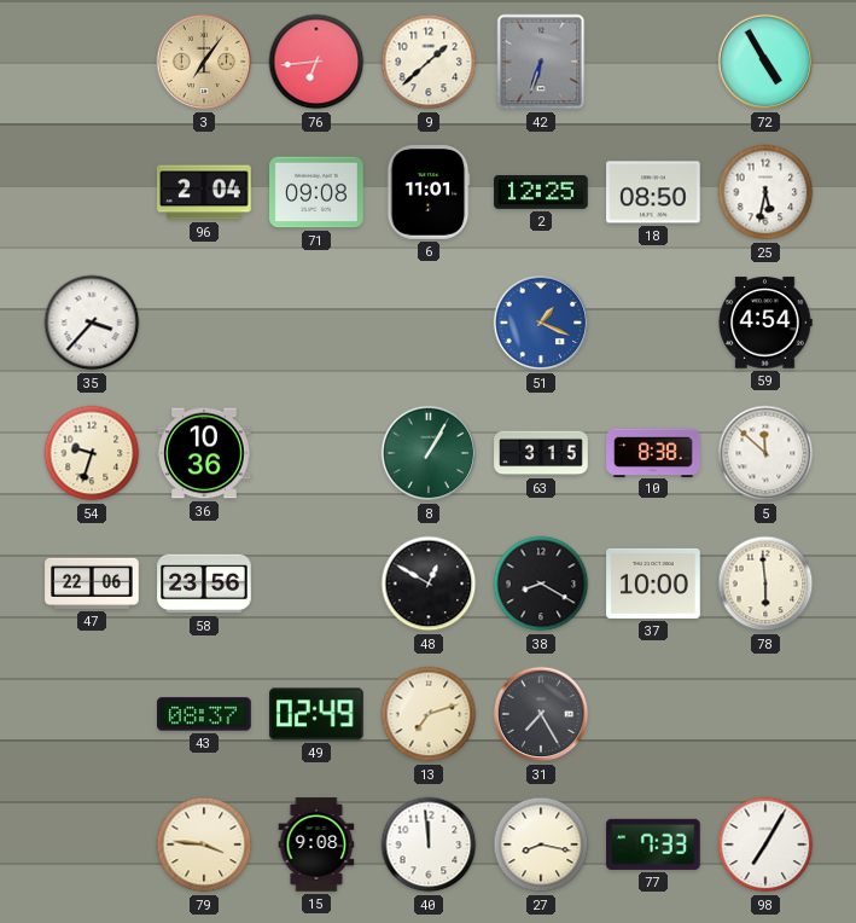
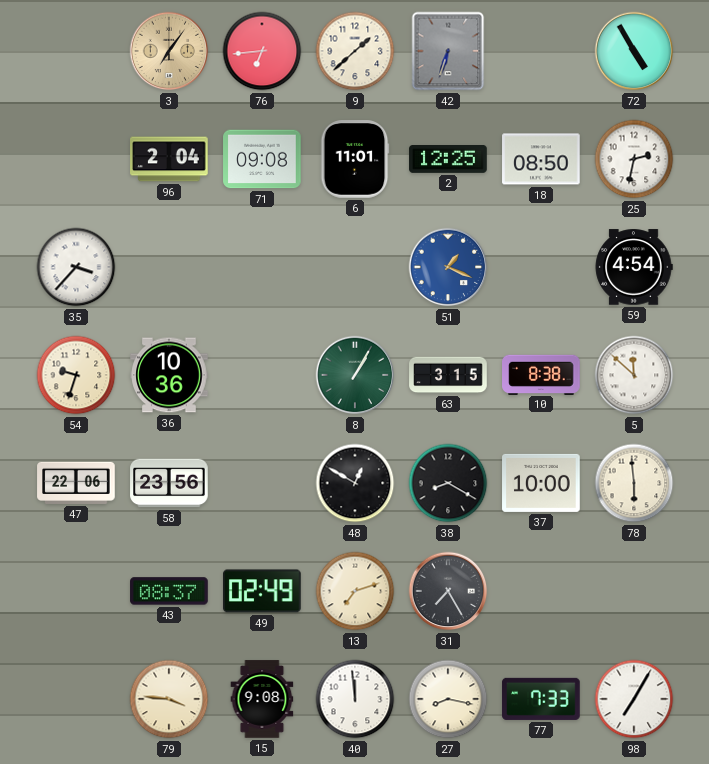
25: 5:32 -> 2:32 (634, 159)
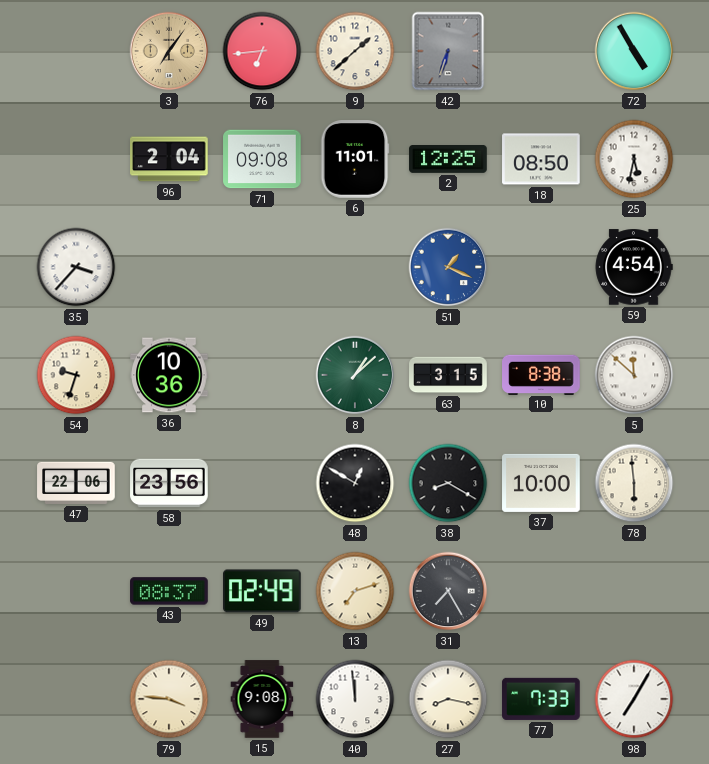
25: 2:32 -> 5:32 (634, 159)
8: 1:05 -> 1:08 (355, 375)
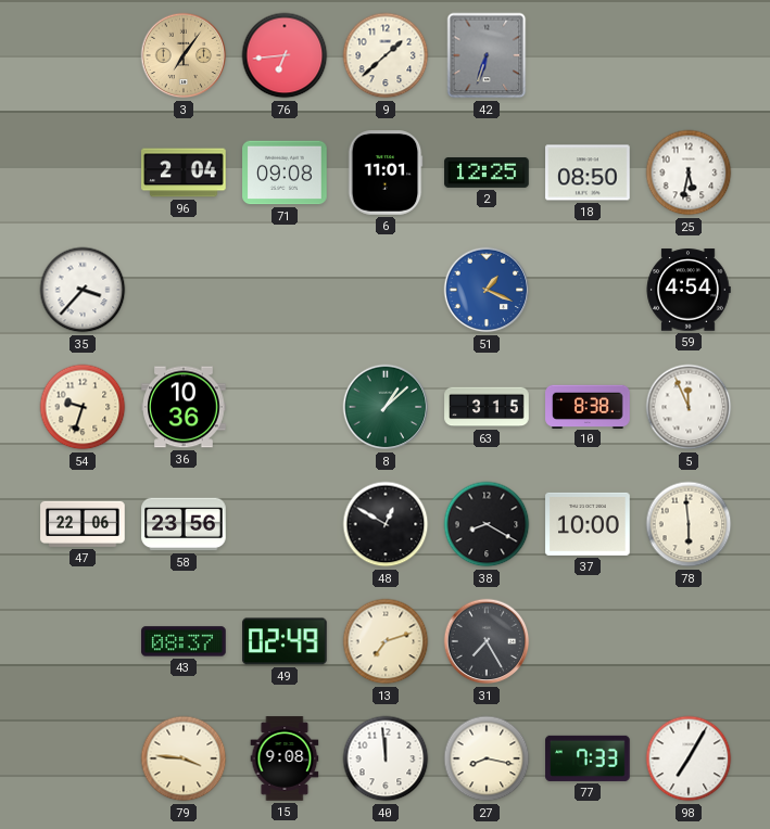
72: 4:55 -> none (634, 51)
5: 11:52 -> 11:56 (689, 407)
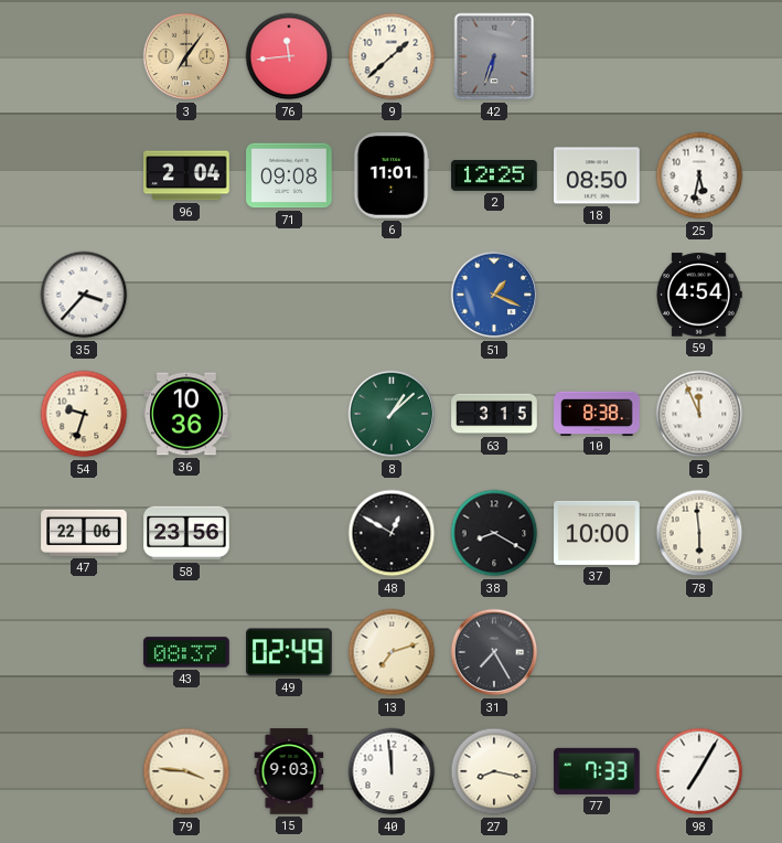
76: 6:44 -> 11:44 (289, 56)
15: 9:08 -> 9:03 (289, 771)
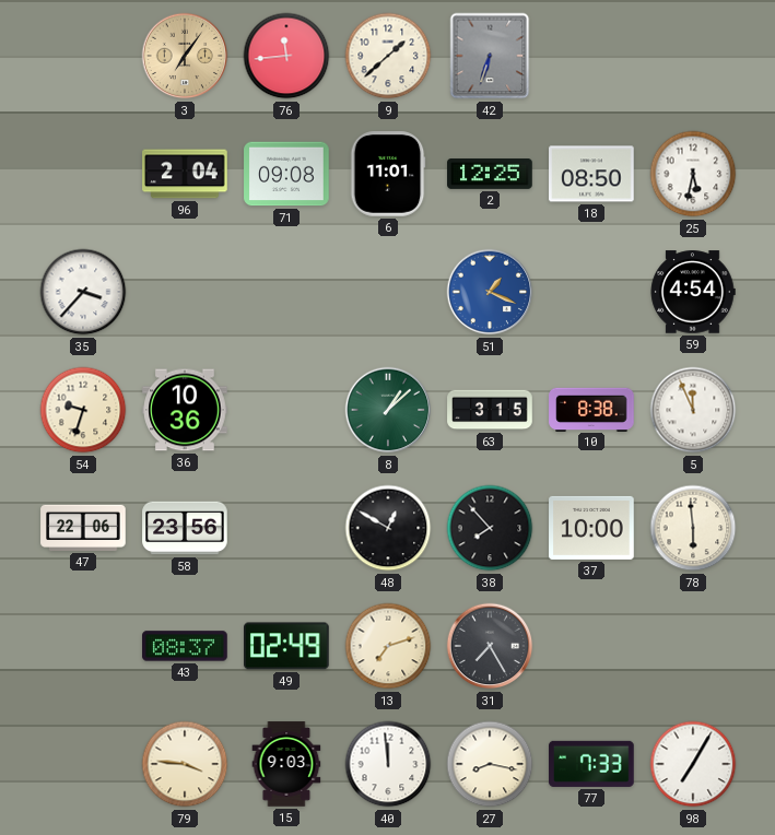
38: 8:20 -> 7:53 (490, 528)
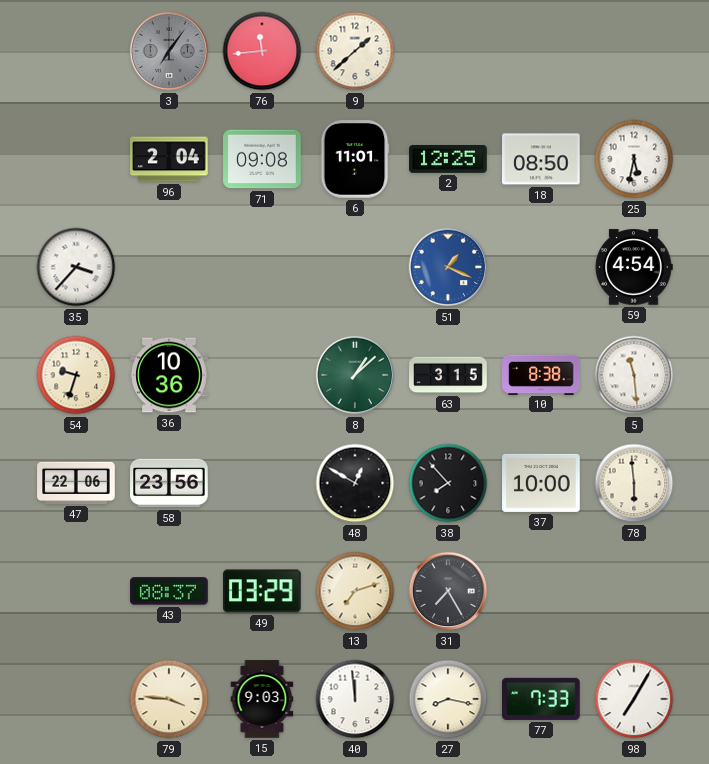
3 dial: champagne -> grey (169, 51)
42: 6:33 -> none (490, 56)
5: 11:56 -> 11:29 (634, 375)
49: 02:49 -> 03:29 (263, 591)
